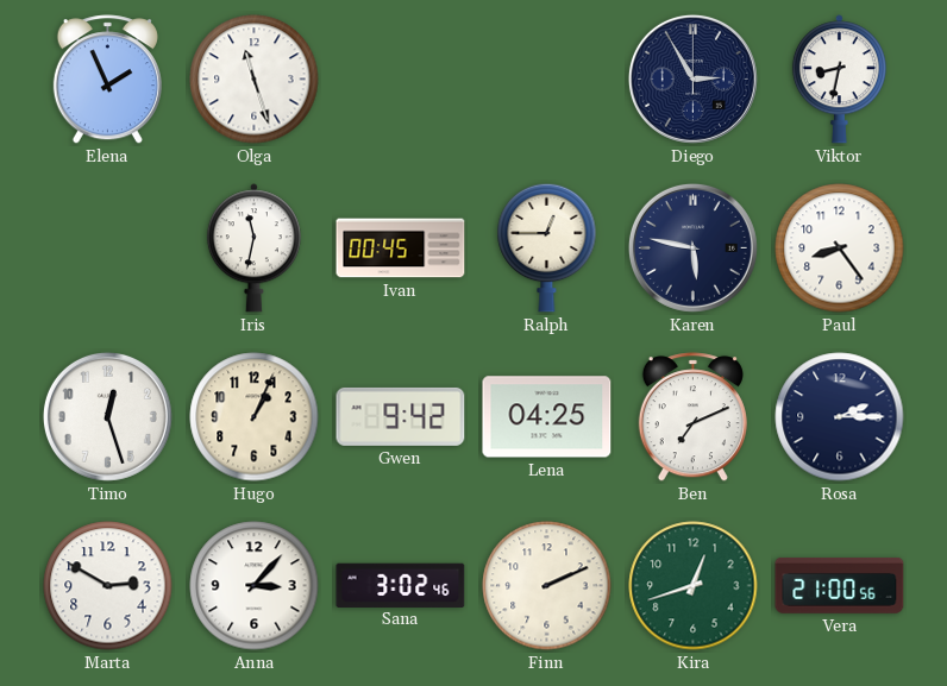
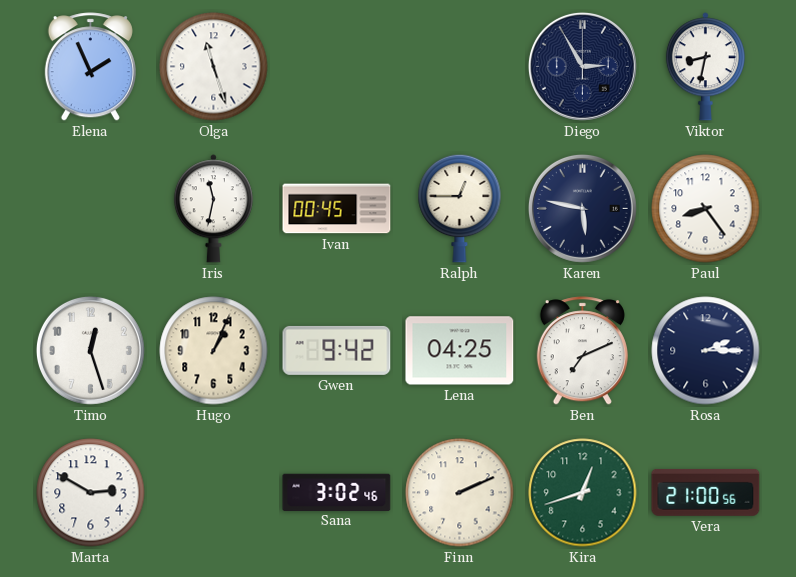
Anna: 3:07 -> none (255, 586)
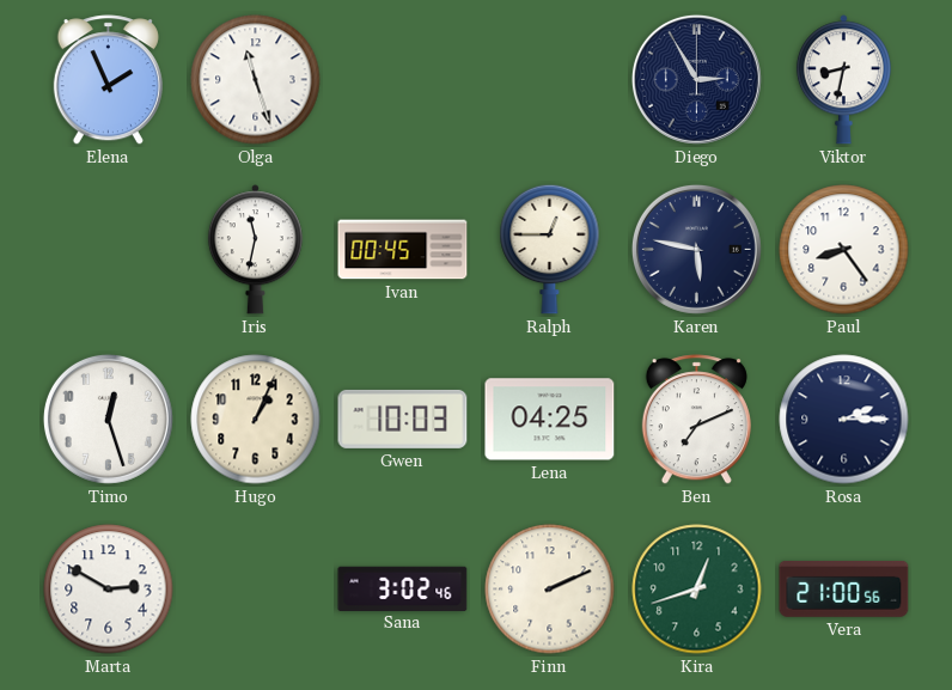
Gwen: 9:42 -> 10:03 (403, 419)
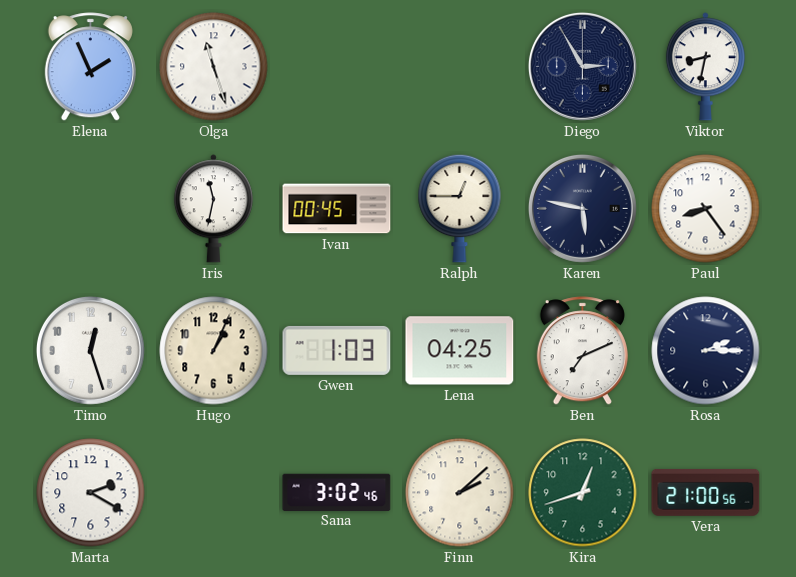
Gwen: 10:03 -> 1:03 (337, 350)
Marta: 2:50 -> 2:20 (91, 493)
Finn: 2:11 -> 2:08 (460, 493)
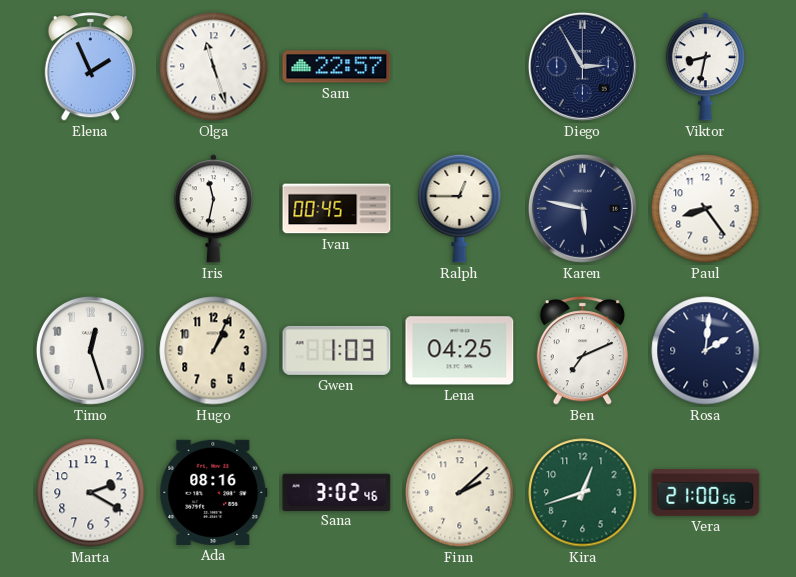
Sam: none -> 22:57 (337, 67)
Rosa: 2:15 -> 2:01 (706, 351)
Ada: none -> 08:16 (214, 492)
